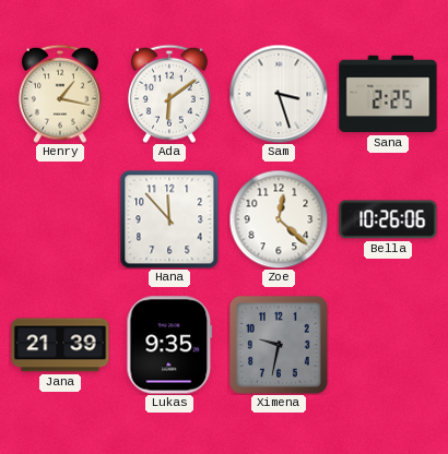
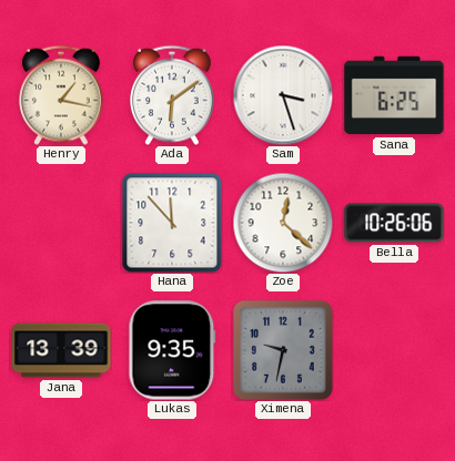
Sana: 2:25 -> 6:25 (394, 95)
Jana: 21:39 -> 13:39 (61, 350)
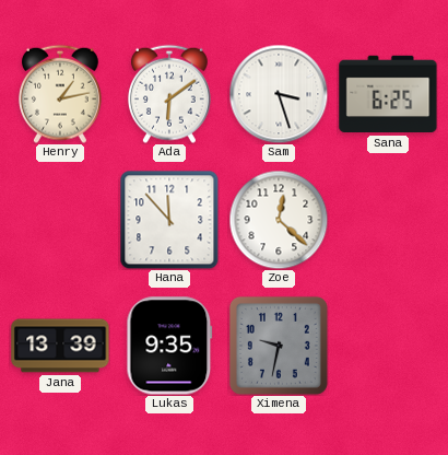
Henry: 1:17 -> 1:13 (60, 94)
Bella: 10:26 -> none (394, 223)
